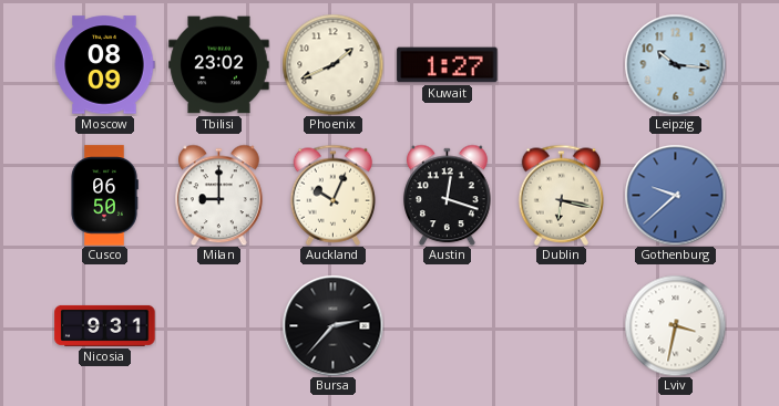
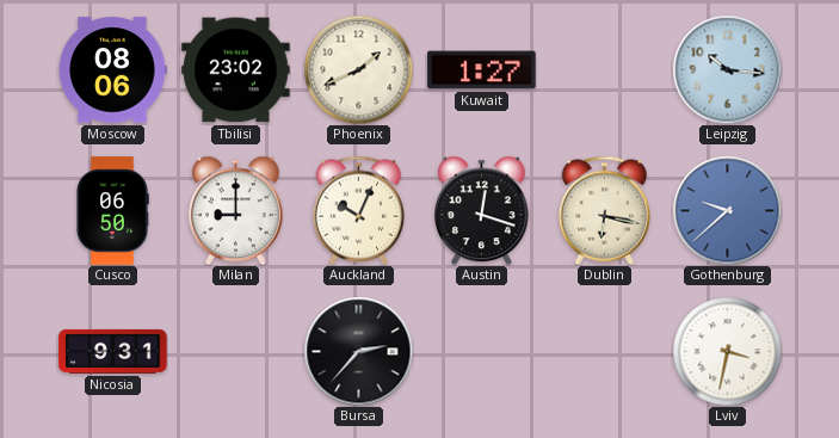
Moscow: 08:09 -> 08:06 (112, 70)
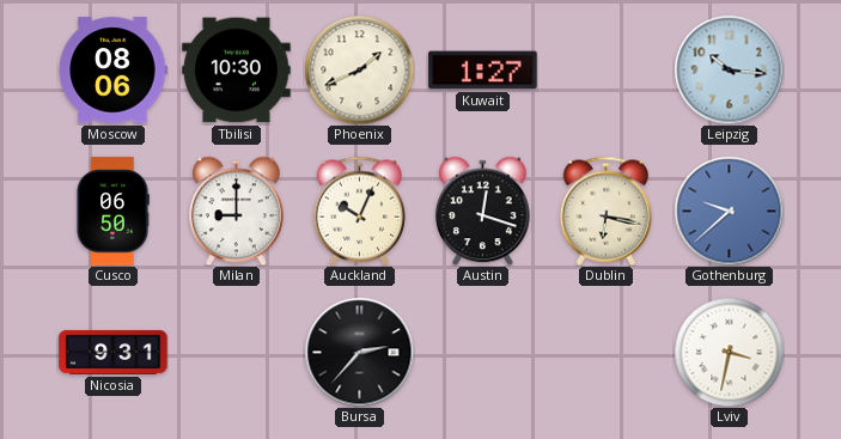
Tbilisi: 23:02 -> 10:30 (237, 71)
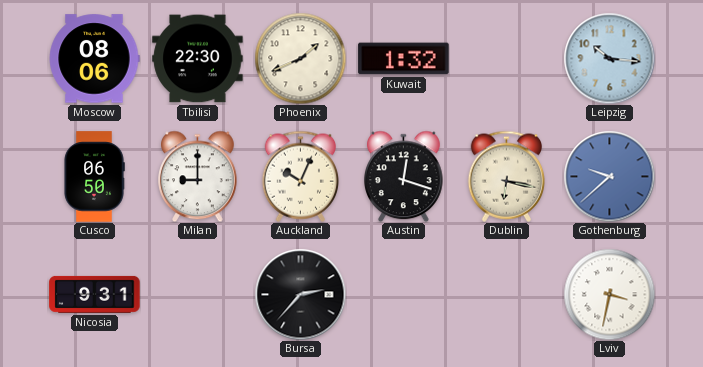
Tbilisi: 10:30 -> 22:30 (198, 59)
Kuwait: 1:27 -> 1:32 (404, 59)
